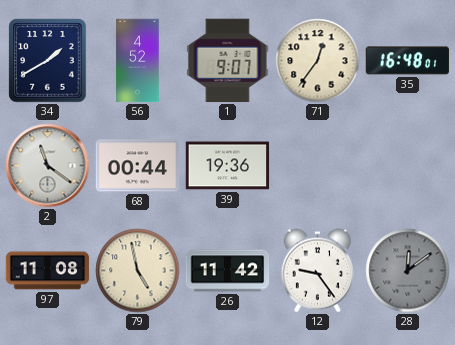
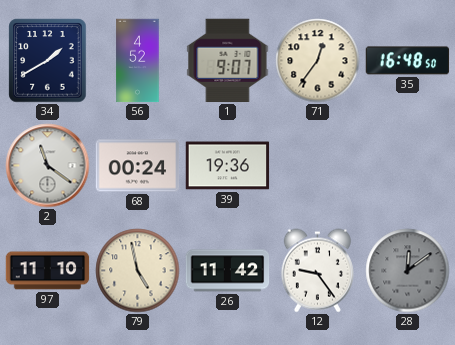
35: 16:48:01 -> 16:48:50 (408, 61)
68: 00:44 -> 00:24 (138, 166)
97: 11:08 -> 11:10 (48, 271)
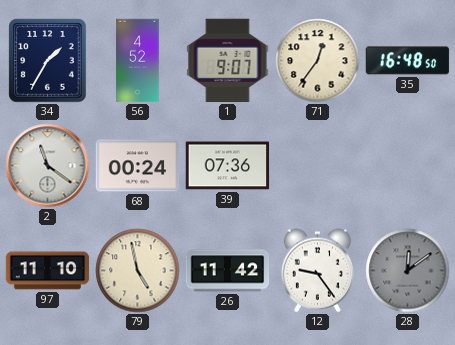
34: 1:40 -> 1:35 (48, 61)
39: 19:36 -> 07:36 (228, 166)
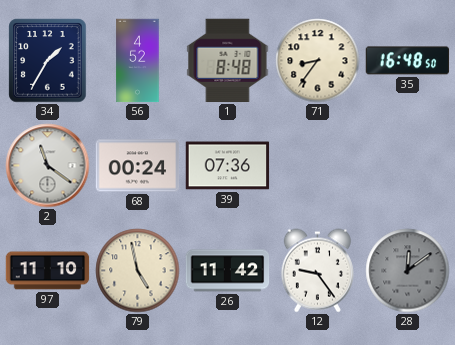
1: 9:07 -> 8:48 (228, 61)
71: 12:36 -> 8:36 (318, 61)
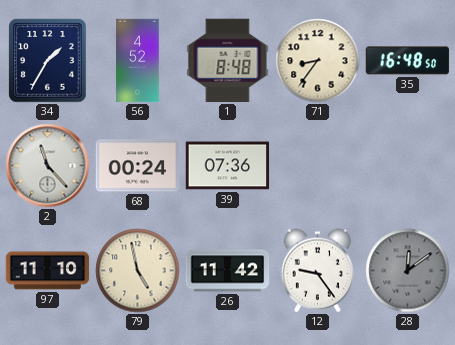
2: 11:21 -> 11:23 (48, 166)
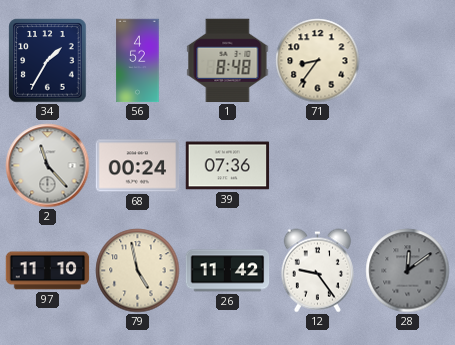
35: 16:48 -> none (408, 61)
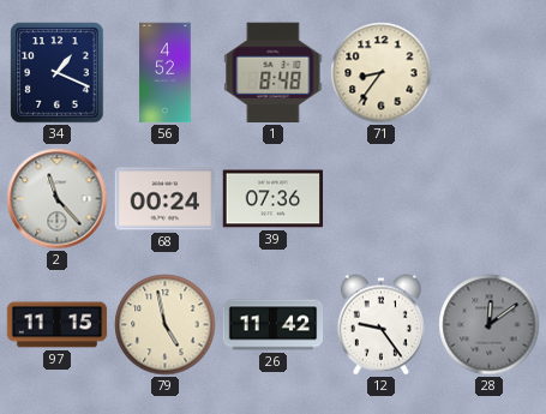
34: 1:35 -> 1:19 (58, 73)
97: 11:10 -> 11:15 (58, 325)
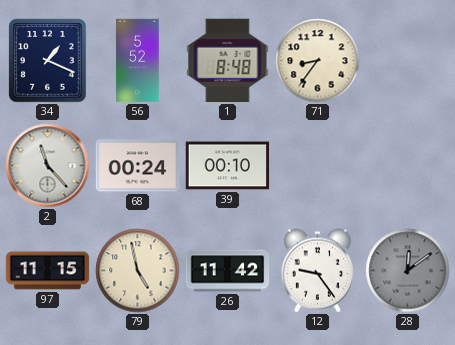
56: 4:52 -> 5:52 (138, 61)
39: 07:36 -> 00:10 (228, 166)
